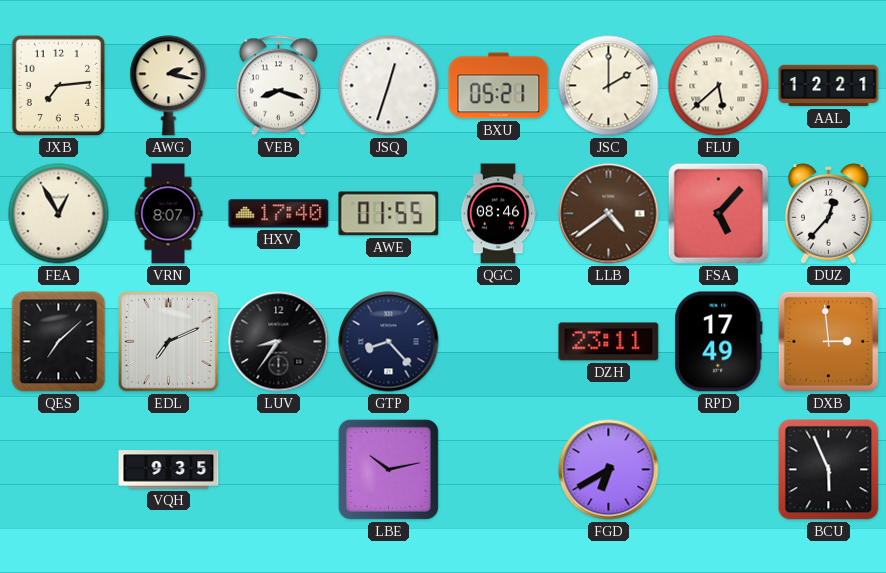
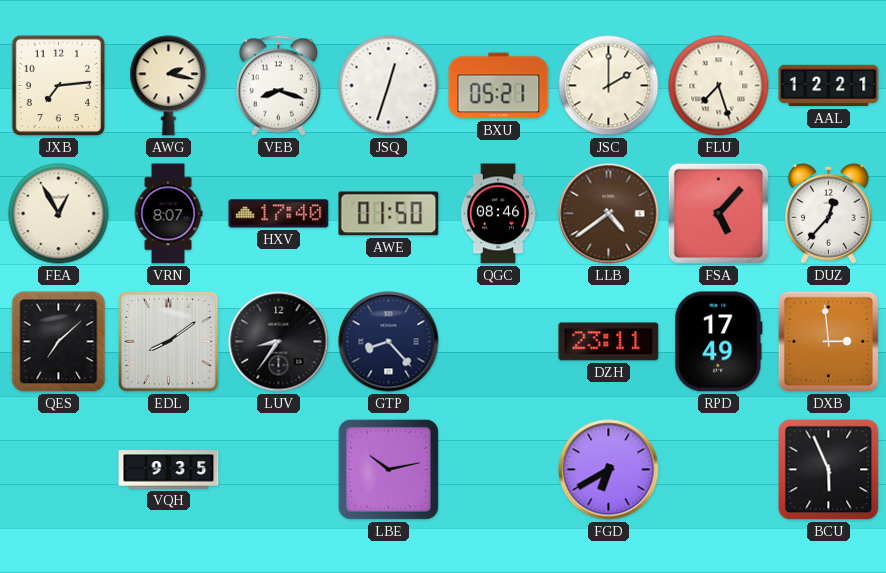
FLU: 5:38 -> 7:27 (719, 86)
AWE: 01:55 -> 01:50 (389, 214)
EDL: 7:11 -> 8:09 (169, 342)
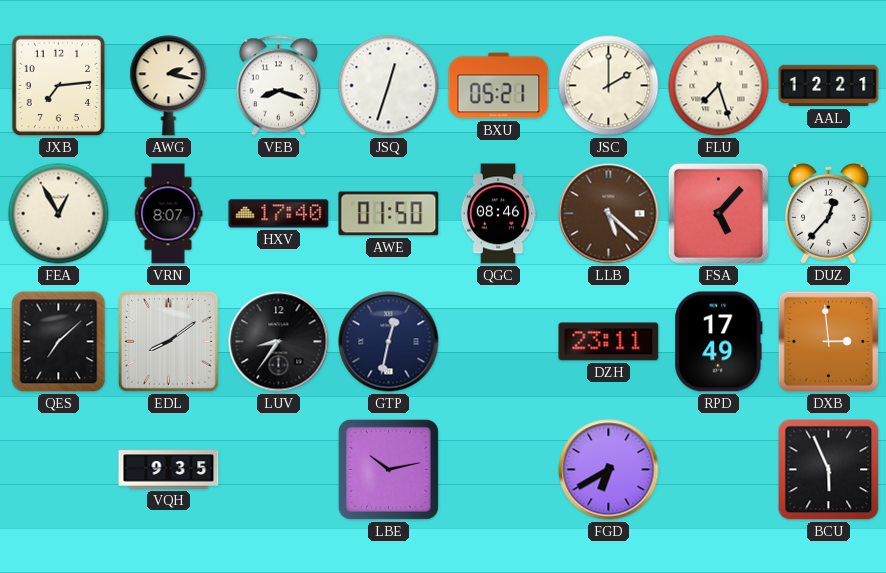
LLB: 4:39 -> 5:22 (609, 214)
GTP: 8:23 -> 12:32 (389, 342)
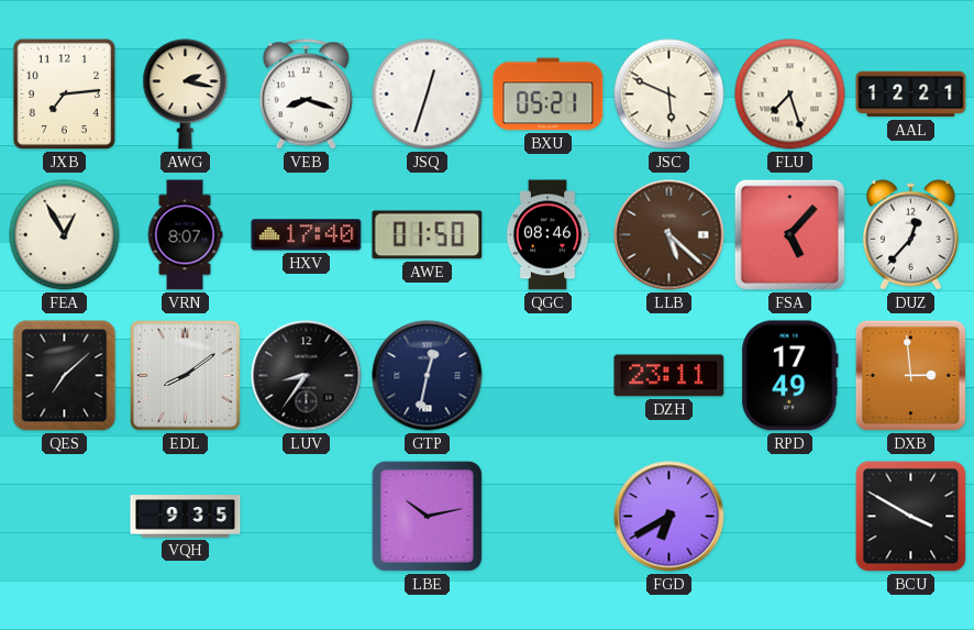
JSC: 2:00 -> 5:49 (669, 95)
BCU: 5:56 -> 3:50 (911, 517)
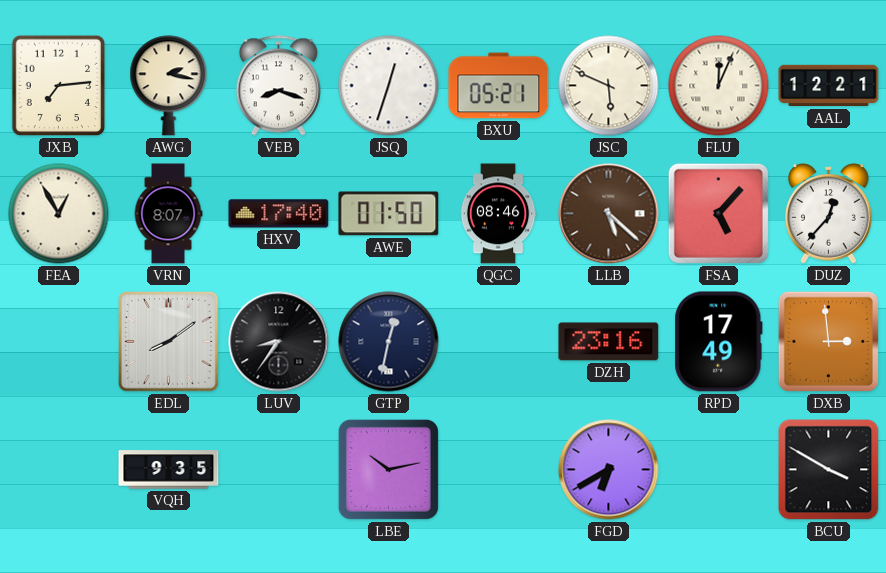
FLU: 7:27 -> 12:04 (719, 86)
QES: 7:08 -> none (65, 376)
DZH: 23:11 -> 23:16 (609, 342)
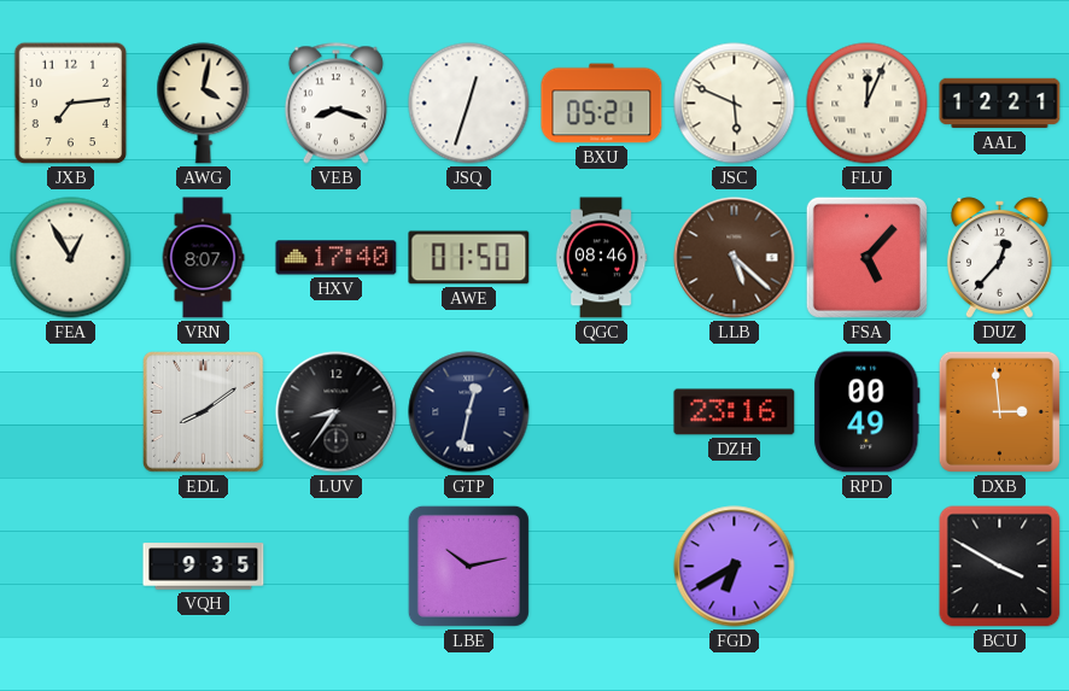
AWG: 2:17 -> 4:02 (204, 104)
RPD: 17:49 -> 00:49 (868, 412)
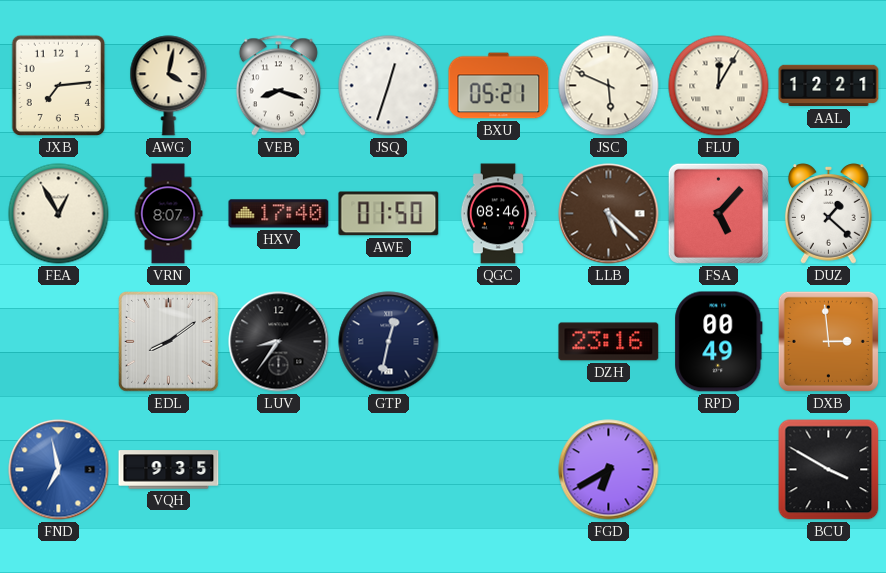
FLU: 12:04 -> 12:05 (719, 86)
DUZ: 12:37 -> 1:22 (829, 214)
FND: none -> 6:58 (59, 470)
LBE: 10:13 -> none (468, 566)
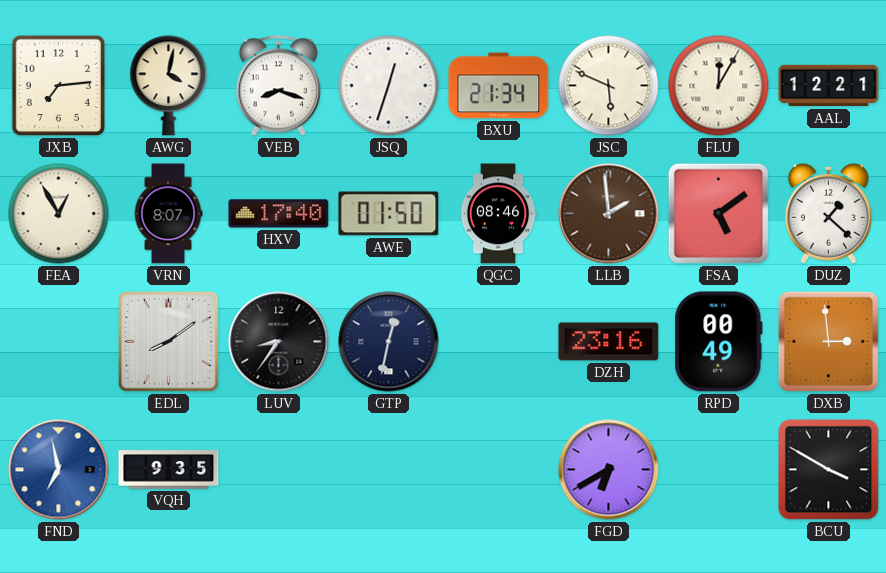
BXU: 05:21 -> 21:34 (499, 86)
LLB: 5:22 -> 1:59 (609, 214)
FSA: 5:07 -> 5:09 (718, 213)
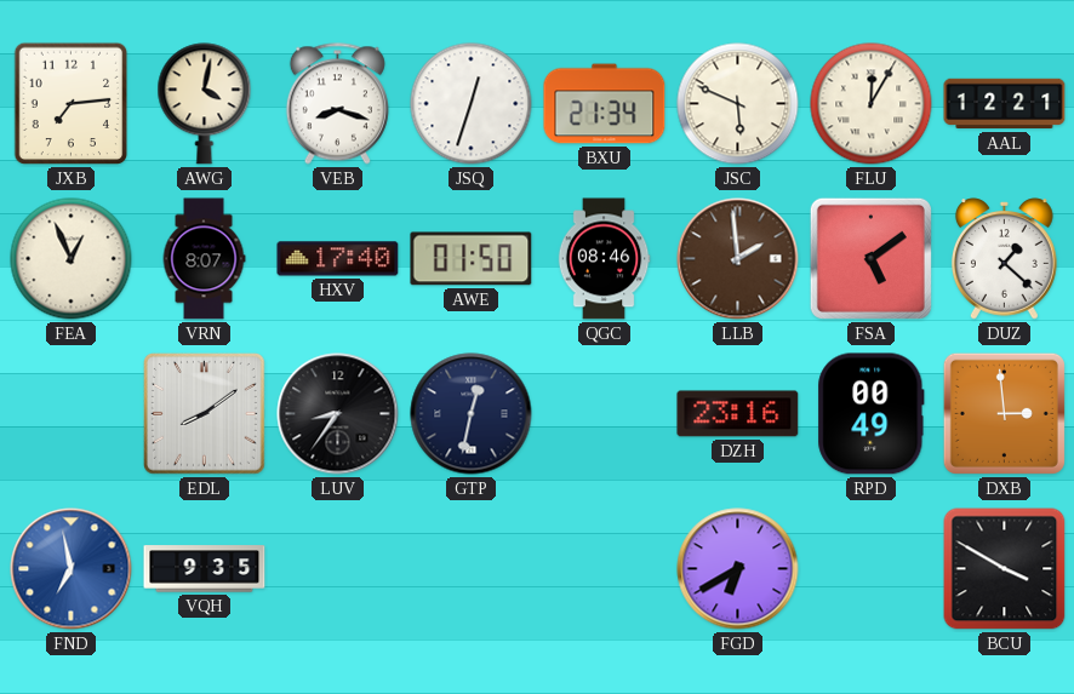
FEA: 12:55 -> 12:56 (72, 259)
